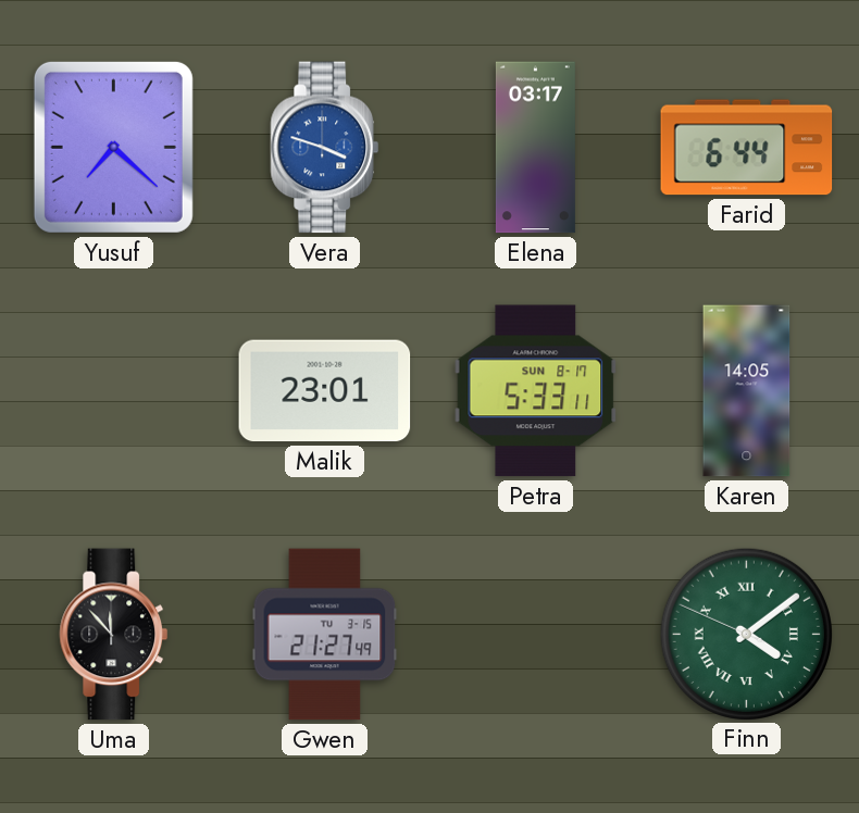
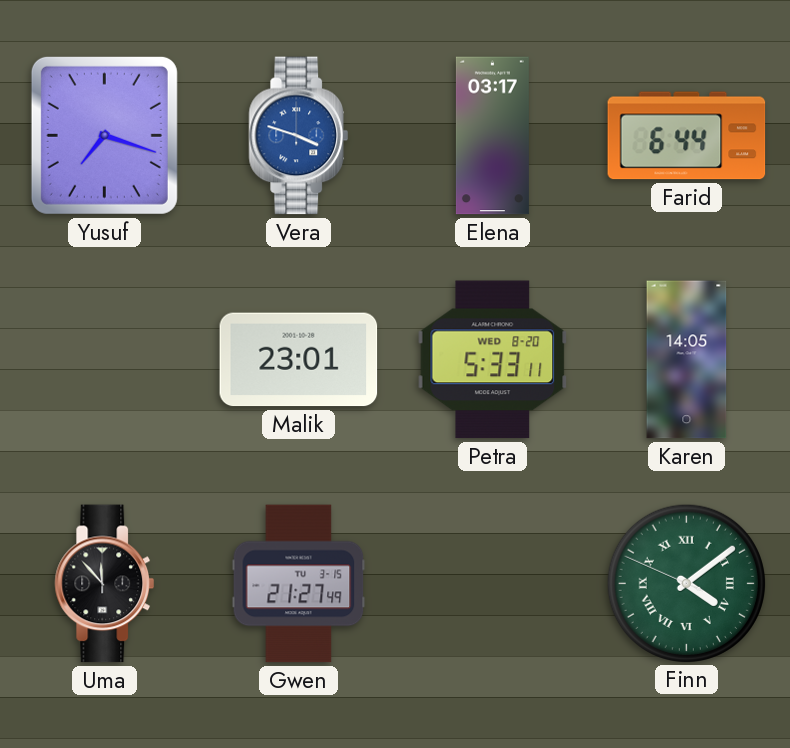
Yusuf: 7:22 -> 7:18 (104, 135)
Petra date: SUN 8-17 -> WED 8-20 (493, 360)
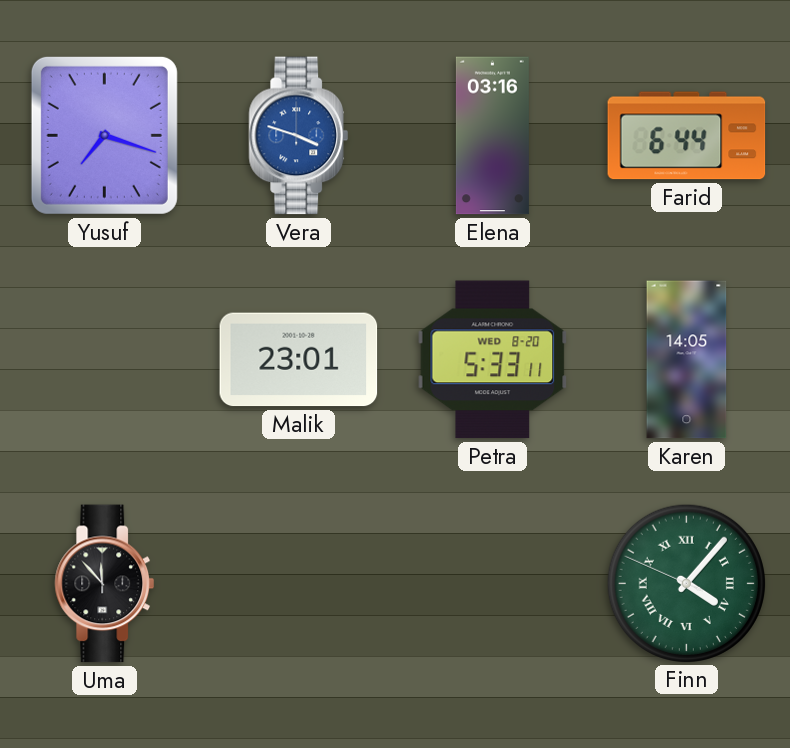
Elena: 03:17 -> 03:16 (492, 136)
Gwen: 21:27 -> none (299, 584)
Finn: 4:08 -> 4:06 (686, 583)
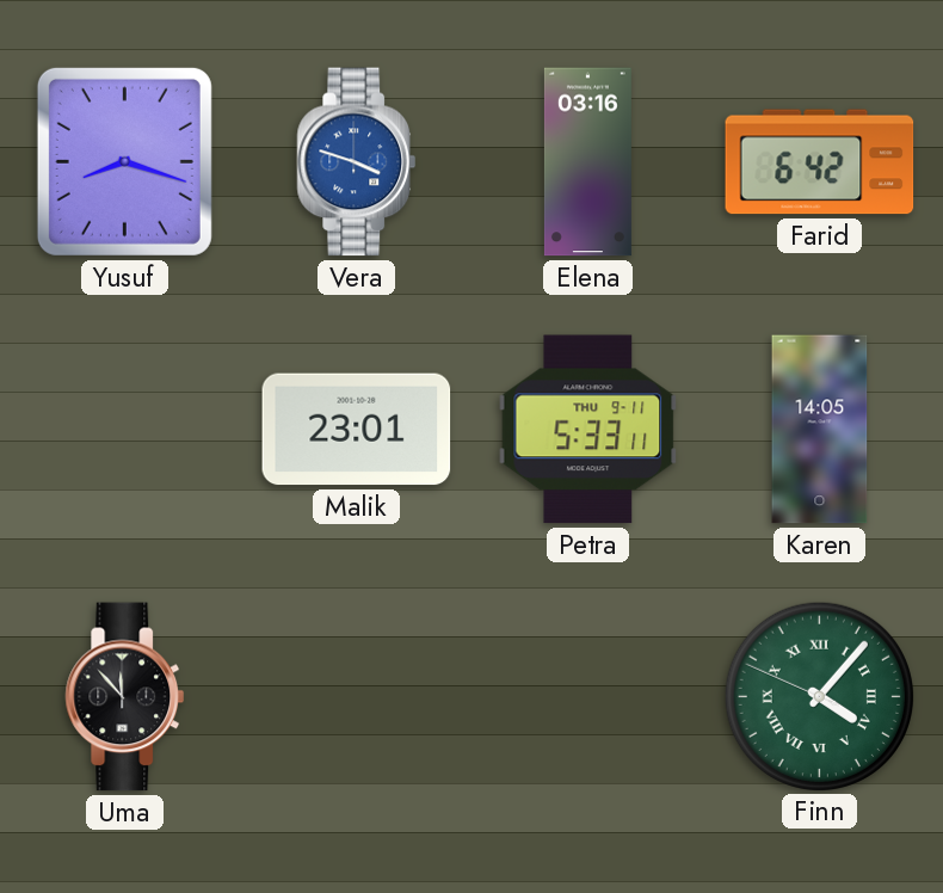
Yusuf: 7:18 -> 8:18 (124, 161)
Farid: 6:44 -> 6:42 (820, 162)
Petra date: WED 8-20 -> THU 9-11 (588, 430)
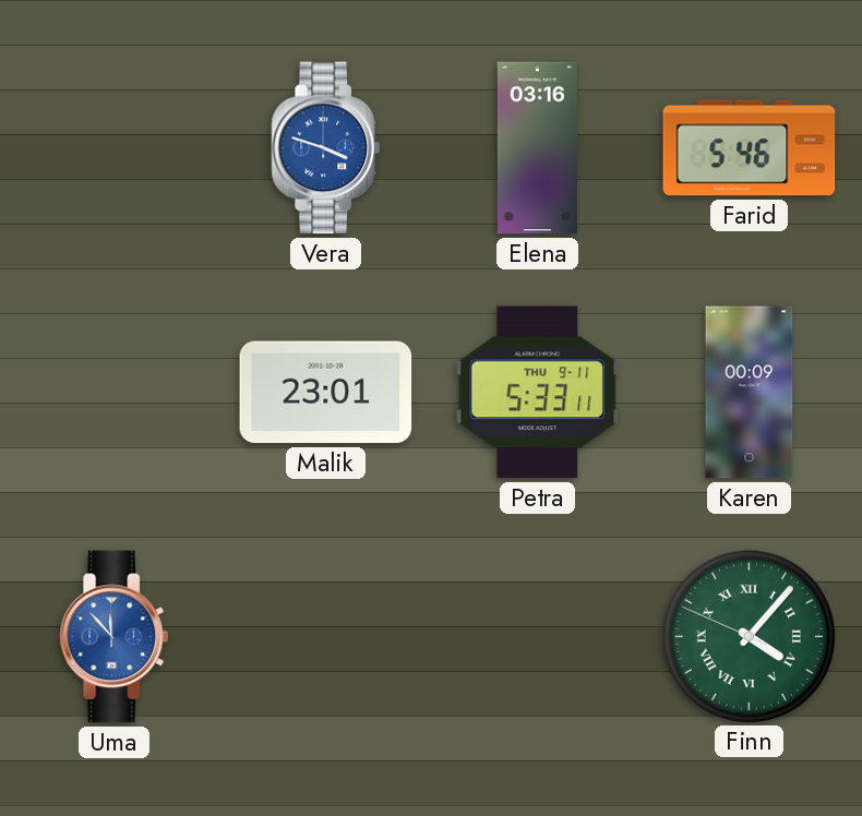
Yusuf: 8:18 -> none (124, 161)
Farid: 6:42 -> 5:46 (750, 148)
Karen: 14:05 -> 00:09 (750, 393)
Uma dial: black -> blue (115, 637)
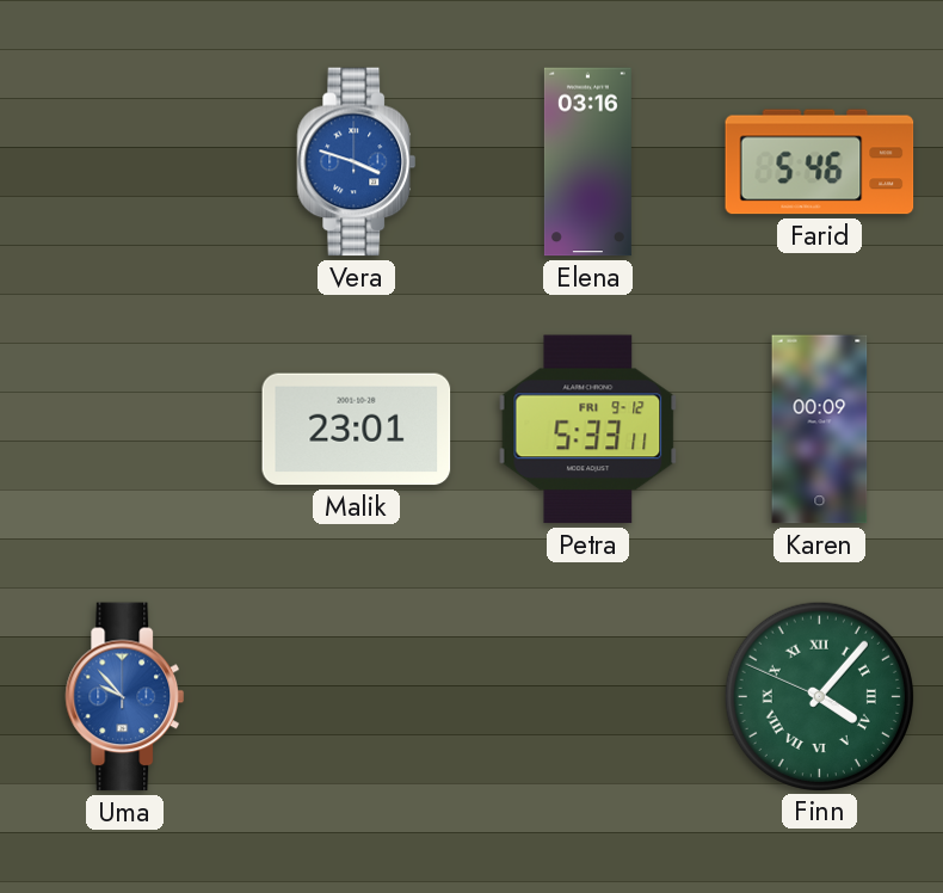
Petra date: THU 9-11 -> FRI 9-12 (588, 430)
Uma: 11:53 -> 9:53 (125, 697)
